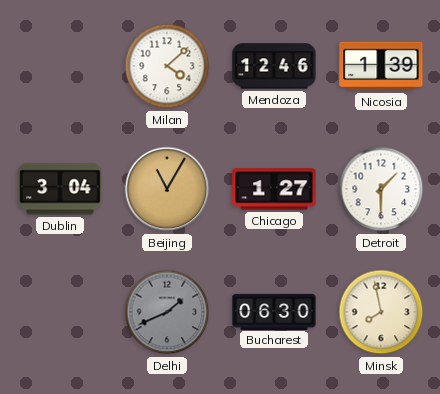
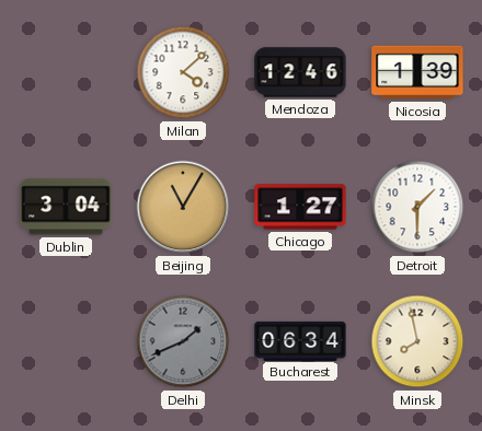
Bucharest: 06:30 -> 06:34 (300, 340)
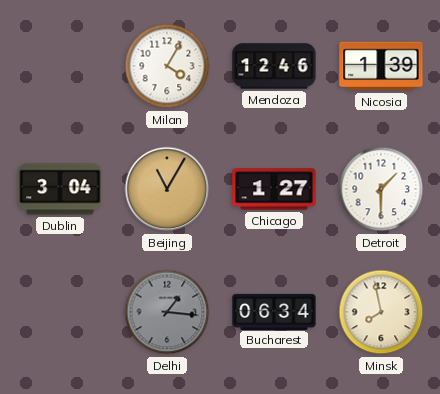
Milan: 4:08 -> 4:05 (167, 66)
Delhi: 1:41 -> 1:16 (167, 312)
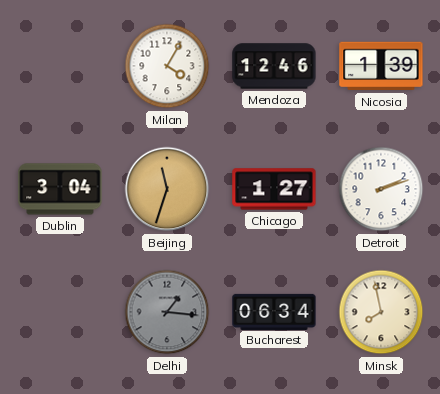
Beijing: 11:05 -> 11:33 (167, 189)
Detroit: 1:30 -> 2:12 (381, 189)
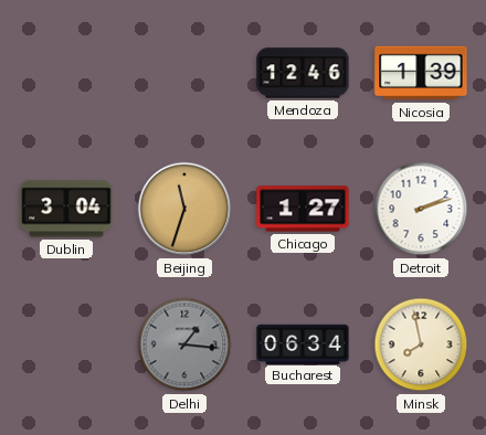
Milan: 4:05 -> none (167, 66)
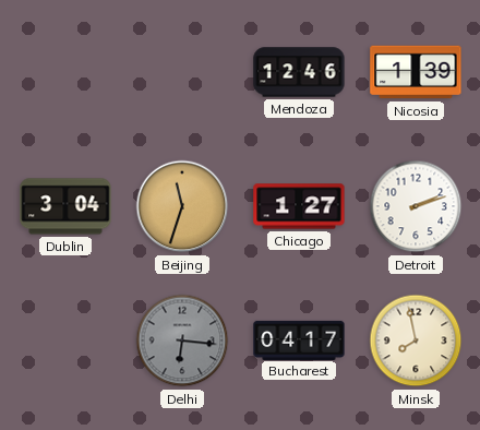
Delhi: 1:16 -> 6:16 (182, 341)
Bucharest: 06:34 -> 04:17 (299, 339)
